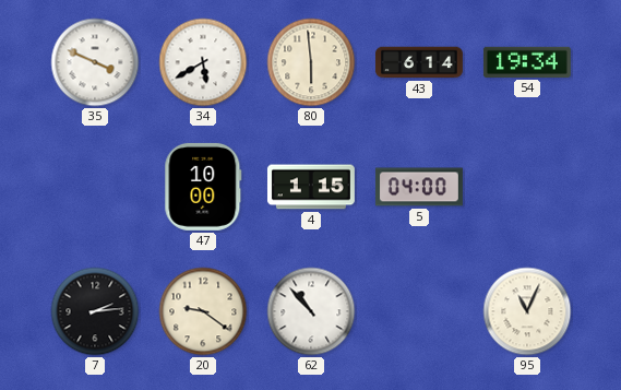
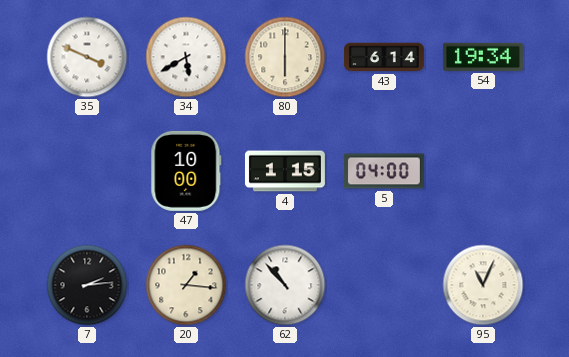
80: 5:59 -> 6:00 (285, 57)
20: 9:21 -> 1:16 (186, 285)
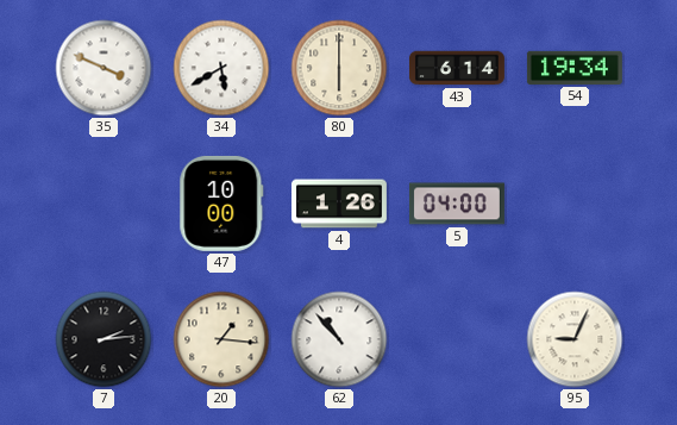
4: 1:15 -> 1:26 (339, 204)
95: 11:04 -> 9:04 (575, 339)
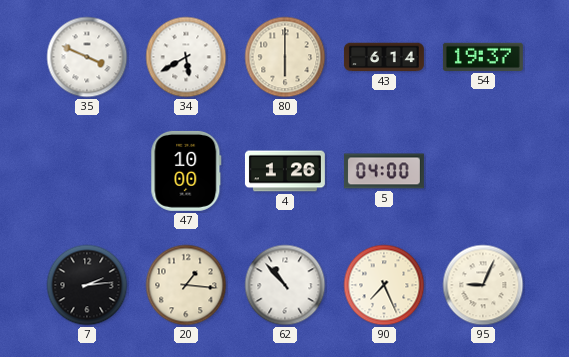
54: 19:34 -> 19:37 (483, 57)
90: none -> 7:26 (384, 285)
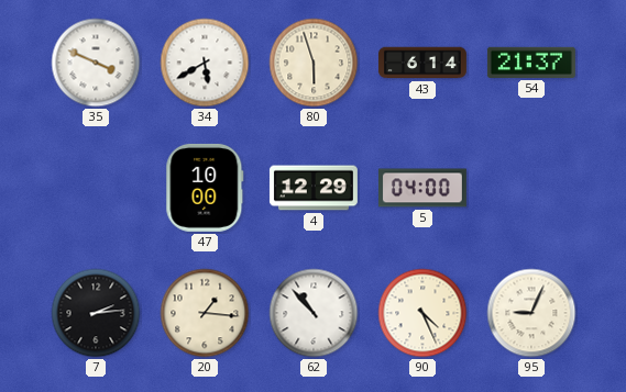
80: 6:00 -> 5:57 (314, 63)
54: 19:37 -> 21:37 (531, 63)
4: 1:26 -> 12:29 (314, 188)
90: 7:26 -> 4:26 (422, 313)
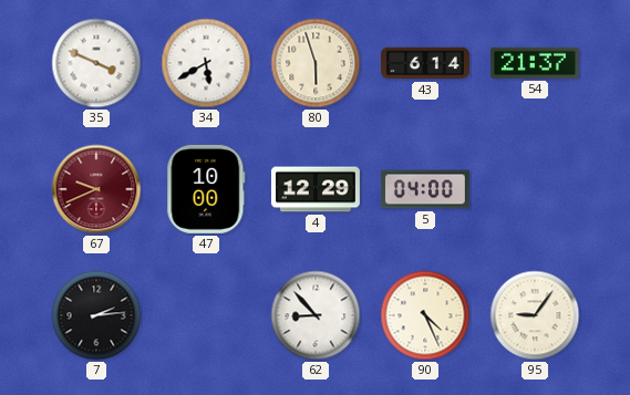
67: none -> 9:41 (96, 189)
20: 1:16 -> none (205, 313)
62: 10:53 -> 8:53 (316, 315)
95: 9:04 -> 9:06 (535, 315)
